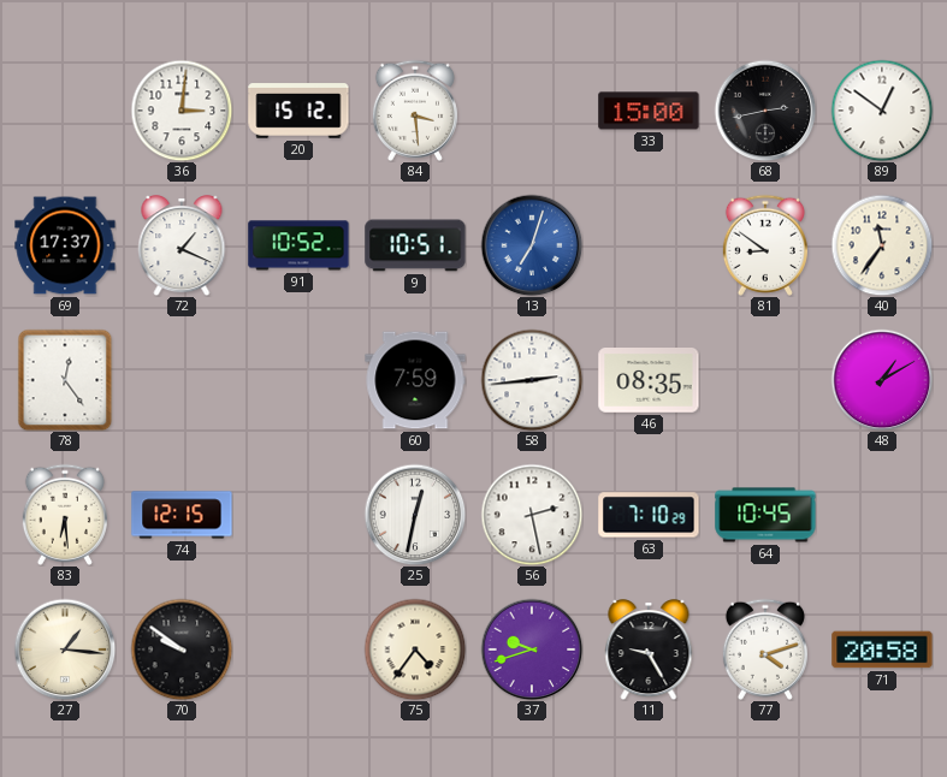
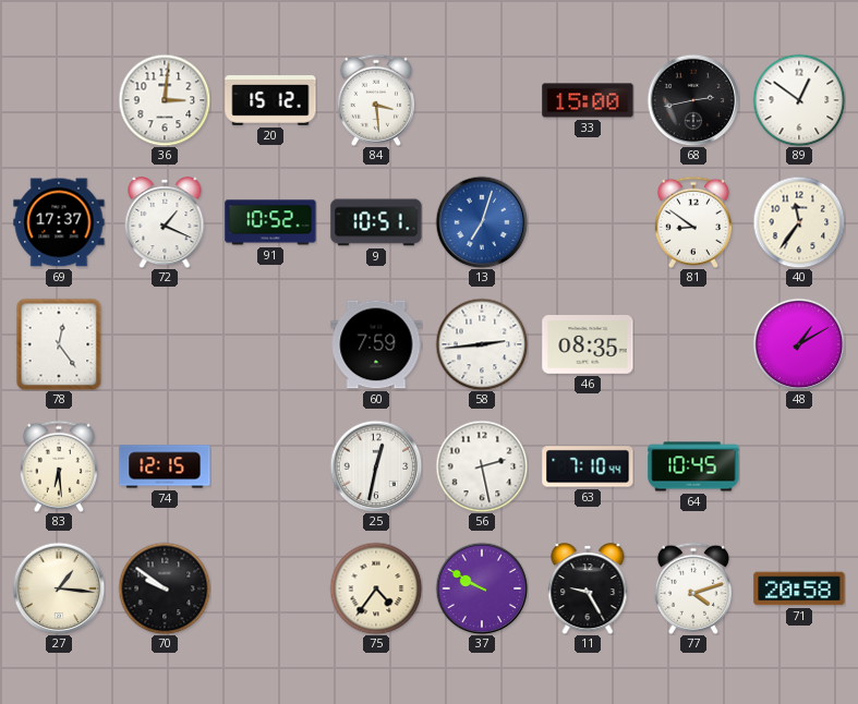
63: 7:10:29 -> 7:10:44 (588, 466)
37: 9:42 -> 9:50 (482, 588)
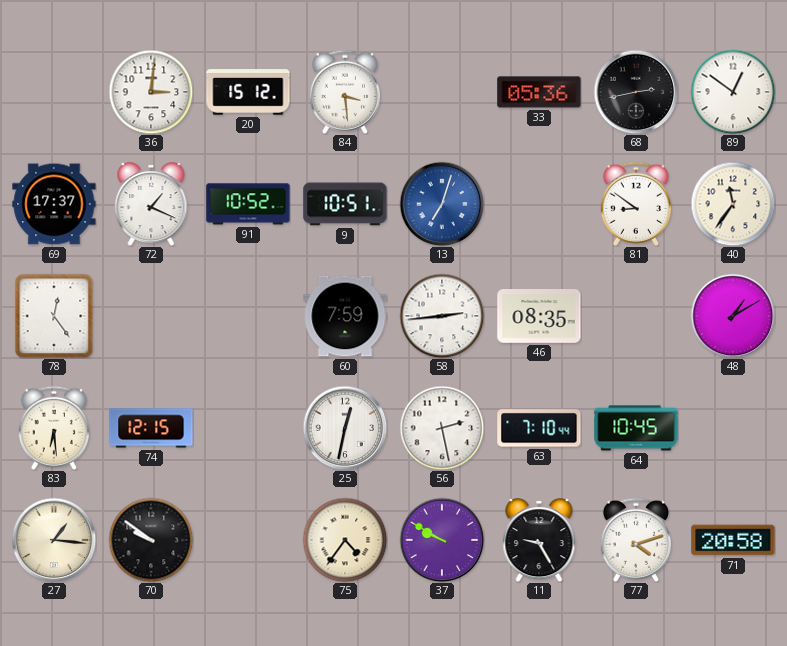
33: 15:00 -> 05:36 (539, 92)
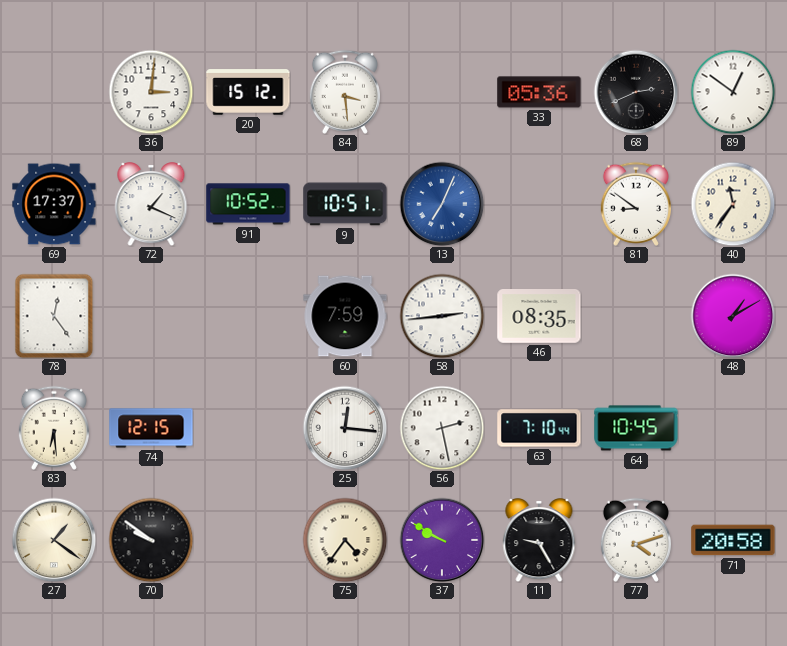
68: 2:43 -> 2:41 (636, 92)
13: 7:03 -> 7:04 (442, 204)
25: 12:32 -> 12:16 (345, 428)
27: 1:16 -> 1:21 (54, 540)
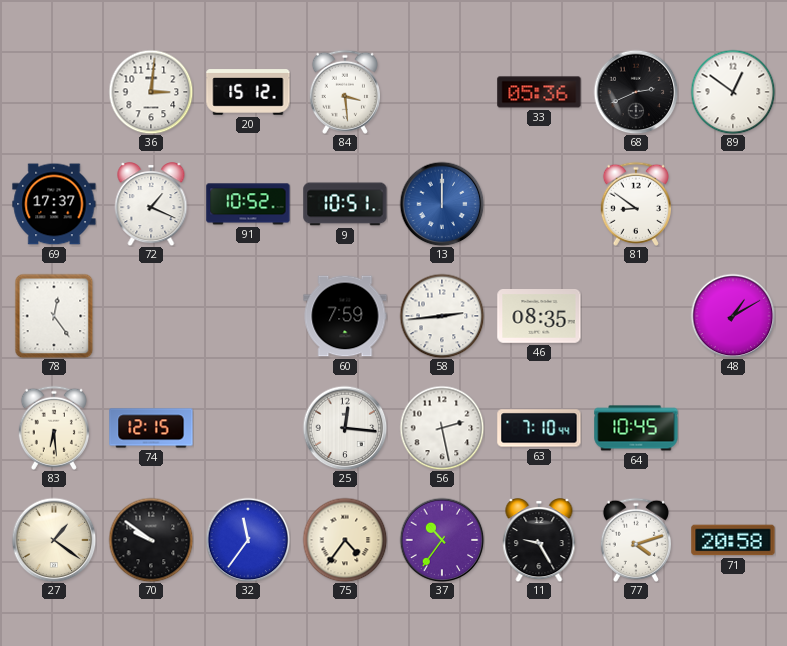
13: 7:04 -> 12:00 (442, 204)
40: 11:36 -> none (733, 204)
32: none -> 11:36 (248, 540)
37: 9:50 -> 10:36 (442, 540)
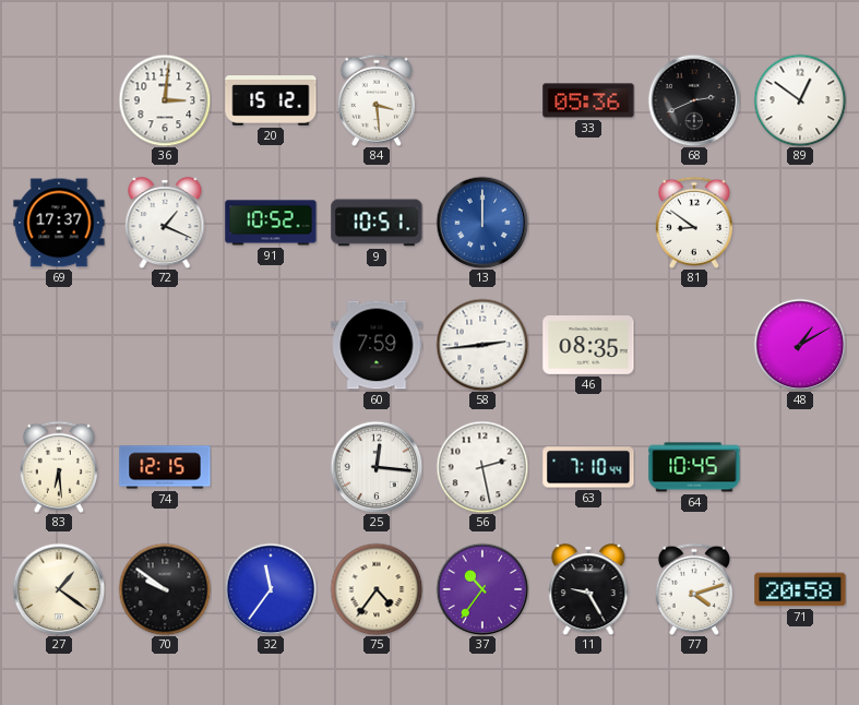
78: 12:24 -> none (54, 316)
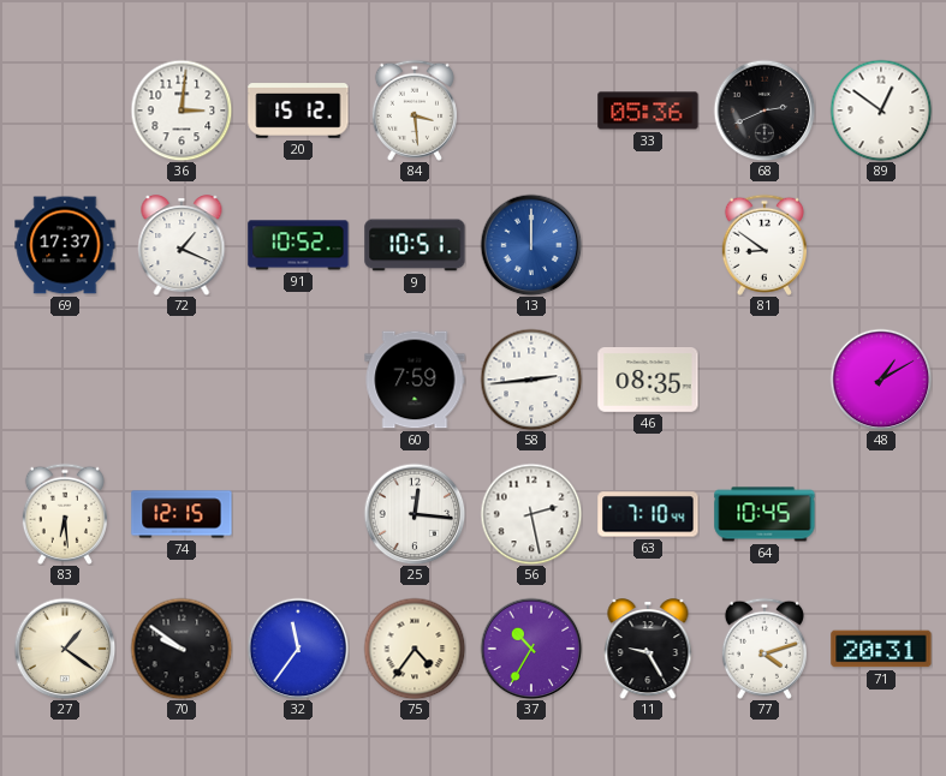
37: 10:36 -> 10:35 (531, 649)
71: 20:58 -> 20:31 (881, 649)
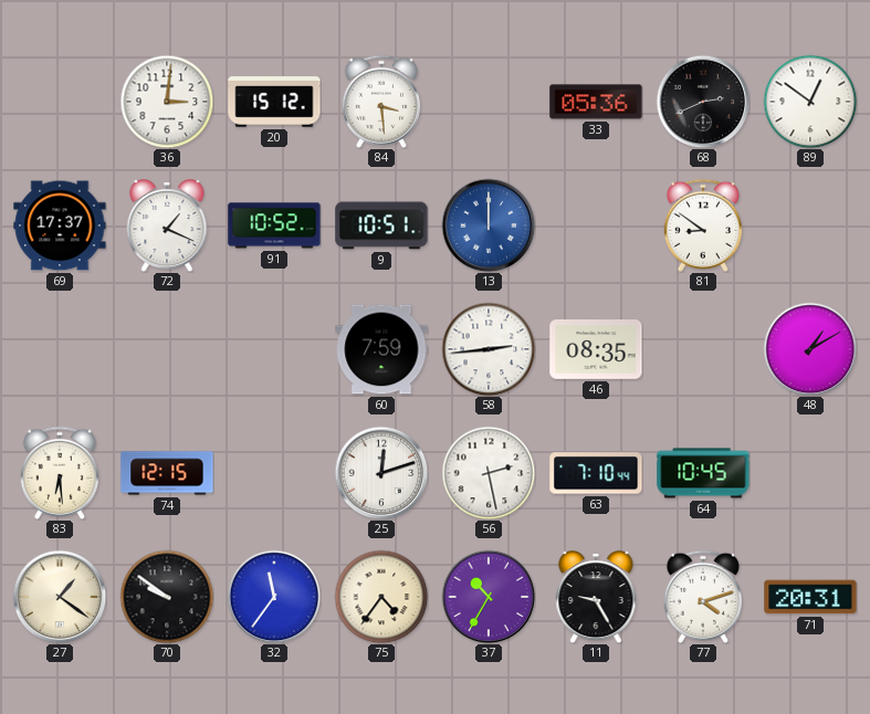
25: 12:16 -> 12:12 (381, 473)
